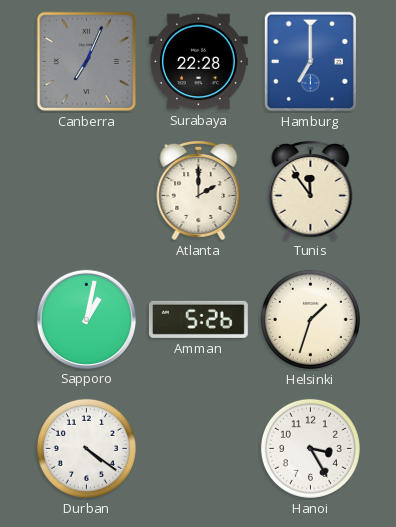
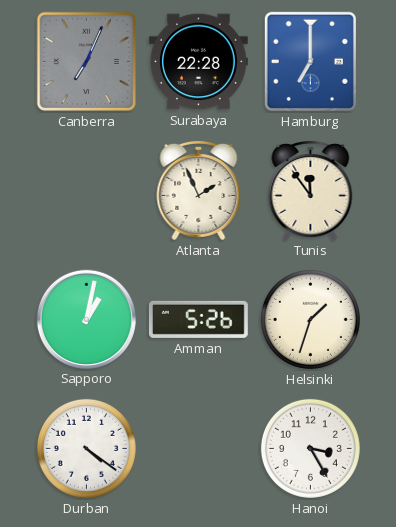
Atlanta: 2:00 -> 1:56 (199, 190)
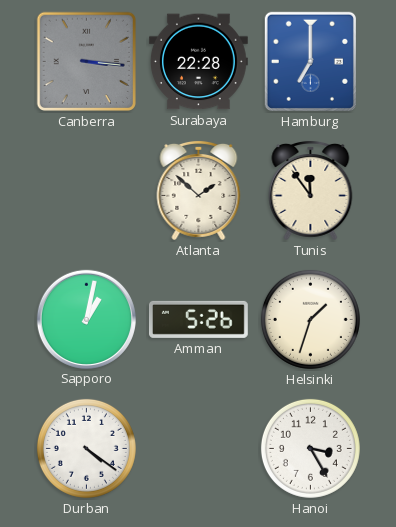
Canberra: 7:04 -> 3:16 (86, 61)
Atlanta: 1:56 -> 1:52 (199, 190)
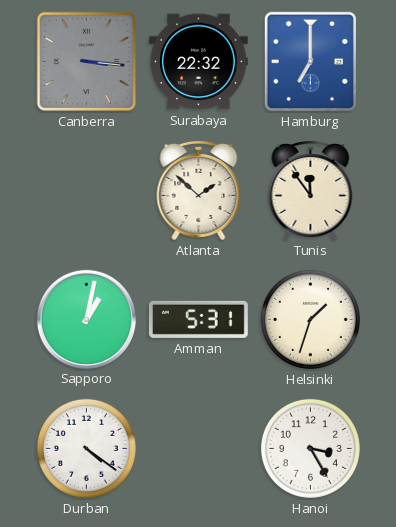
Surabaya: 22:28 -> 22:32 (199, 62)
Amman: 5:26 -> 5:31 (198, 319)
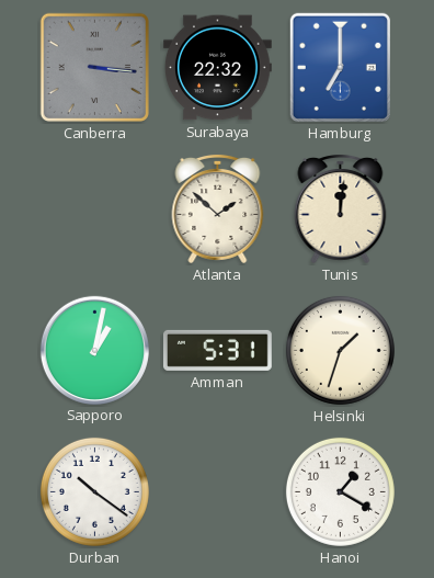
Tunis: 11:54 -> 12:01 (341, 208)
Durban: 4:21 -> 10:21 (94, 491)
Hanoi: 3:25 -> 1:20 (340, 491)
